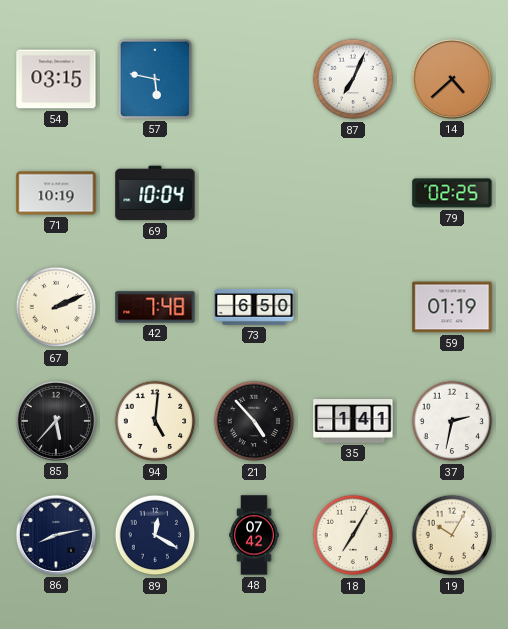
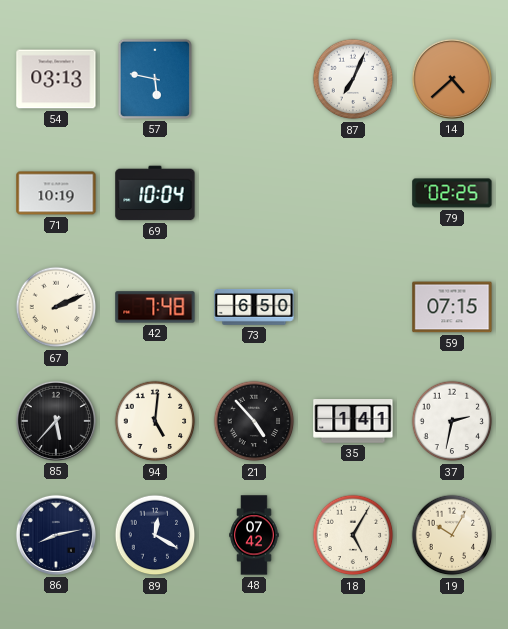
54: 03:15 -> 03:13 (56, 79)
59: 01:19 -> 07:15 (452, 307)
18: 7:05 -> 5:05 (353, 535)
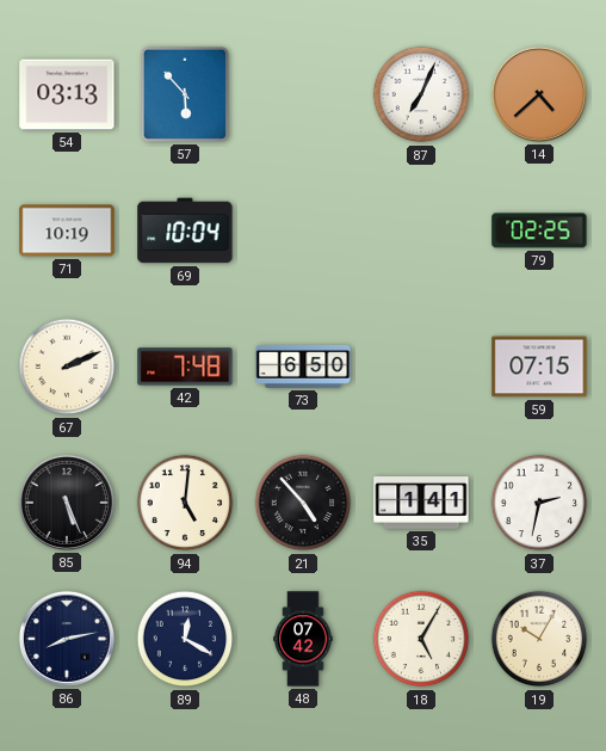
57: 5:47 -> 5:53 (185, 94)
85: 5:37 -> 5:26 (67, 503)
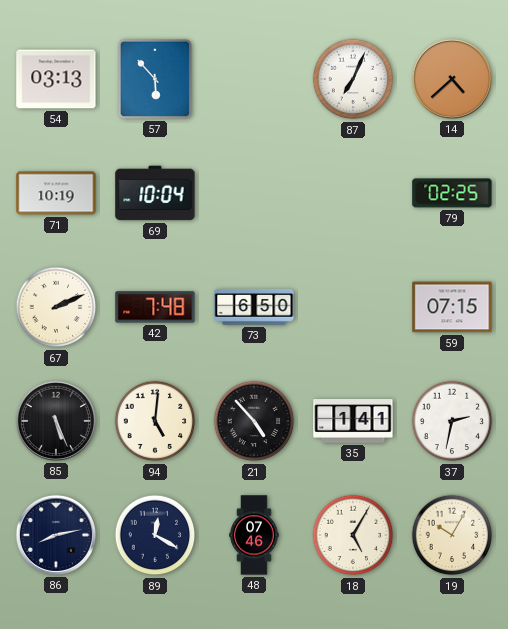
48: 07:42 -> 07:46 (254, 535)
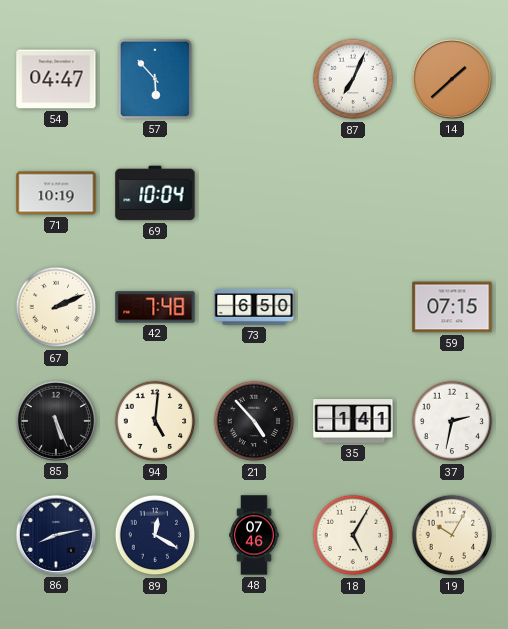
54: 03:13 -> 04:47 (56, 79)
14: 4:38 -> 1:38 (452, 79)
79: 02:25 -> none (452, 193)
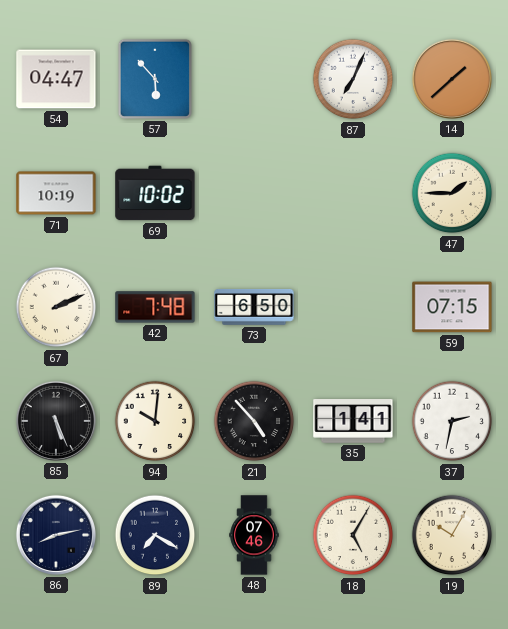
69: 10:04 -> 10:02 (155, 193)
47: none -> 1:45 (452, 193)
94: 5:01 -> 10:01 (155, 421)
89: 12:20 -> 7:20 (155, 535)
